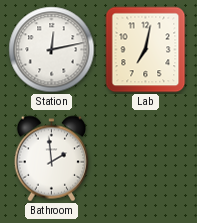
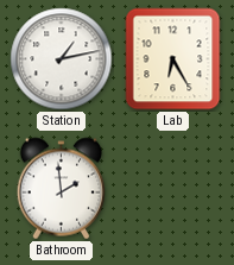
Station: 12:13 -> 1:13 (62, 59)
Lab: 7:02 -> 6:25 (173, 59)
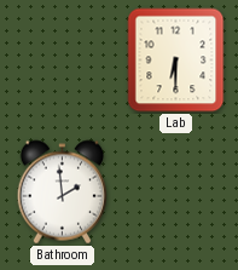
Station: 1:13 -> none (62, 59)
Lab: 6:25 -> 6:30 (176, 61)
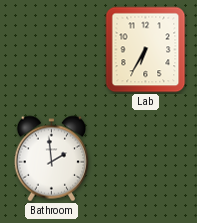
Lab: 6:30 -> 6:35 (146, 50)
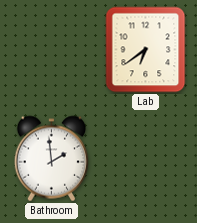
Lab: 6:35 -> 6:39 (146, 50)
